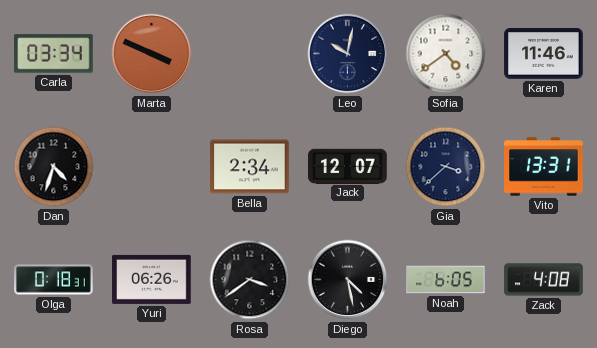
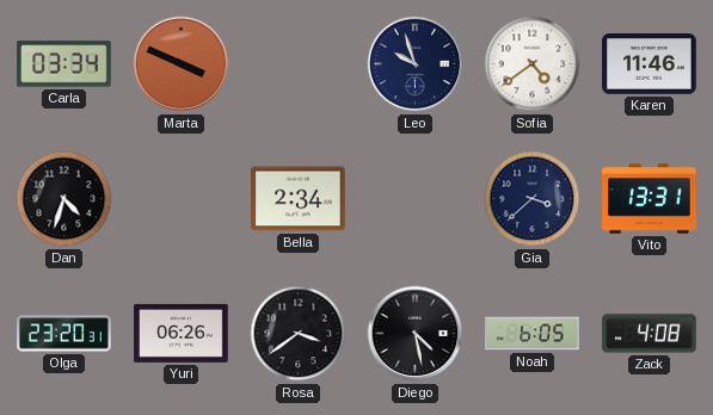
Leo: 10:02 -> 9:57 (416, 64)
Jack: 12:07 -> none (348, 166)
Olga: 0:18 -> 23:20 (64, 334)
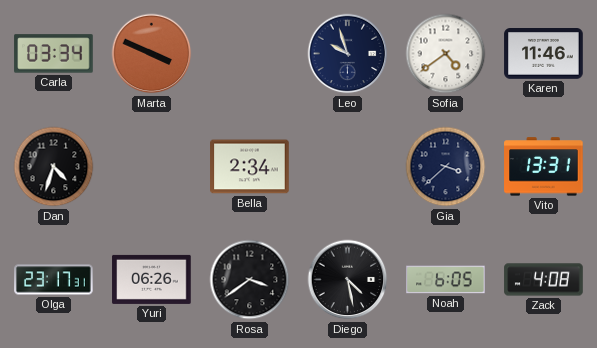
Olga: 23:20 -> 23:17 (54, 280)
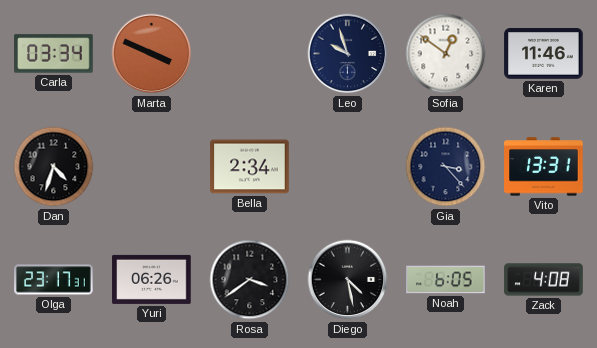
Sofia: 4:39 -> 12:51 (446, 54)
Gia: 3:38 -> 3:23 (446, 167)
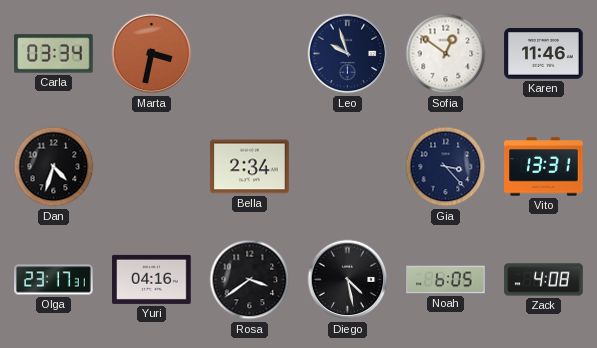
Marta: 3:49 -> 3:32 (152, 54)
Yuri: 06:26 -> 04:16 (152, 279)
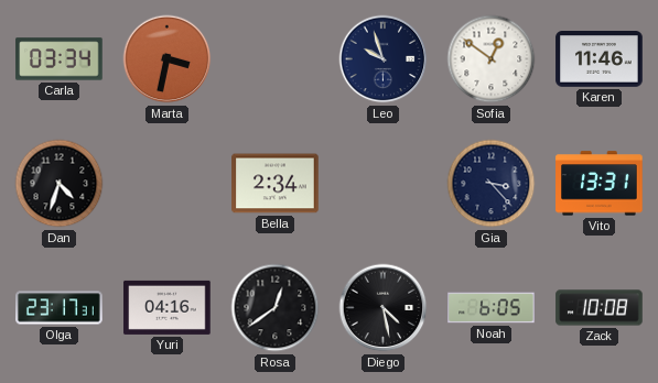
Rosa: 3:39 -> 12:39 (276, 308)
Zack: 4:08 -> 10:08 (600, 308)
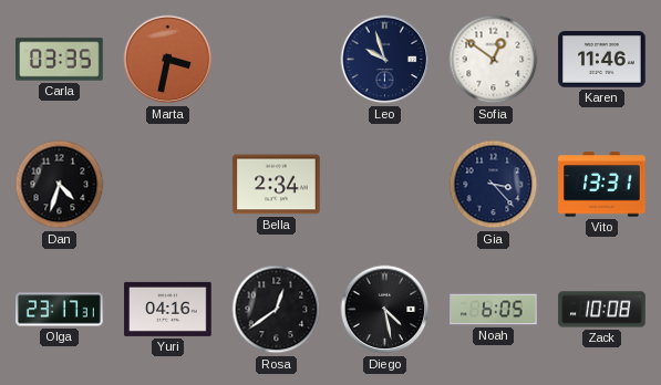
Carla: 03:34 -> 03:35 (60, 60)
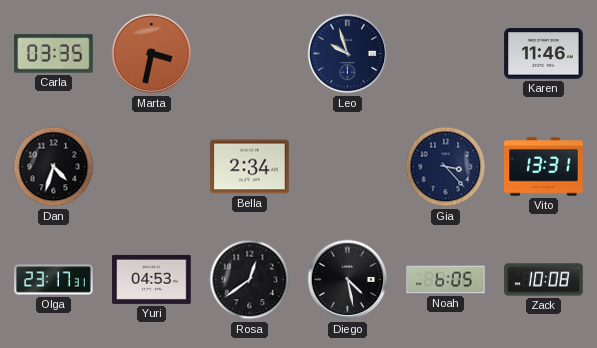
Sofia: 12:51 -> none (494, 60)
Yuri: 04:16 -> 04:53 (152, 279)
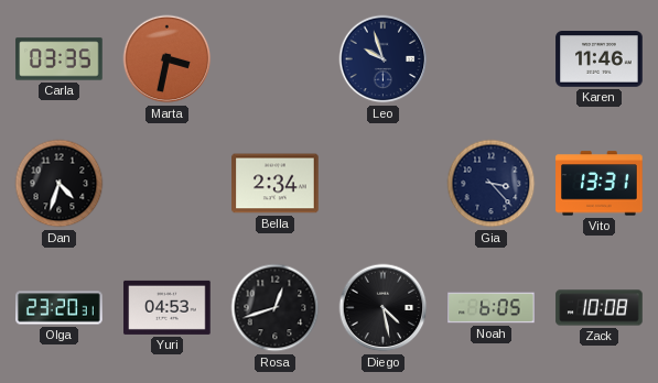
Olga: 23:17 -> 23:20 (60, 308)
Rosa: 12:39 -> 12:42 (276, 308)
